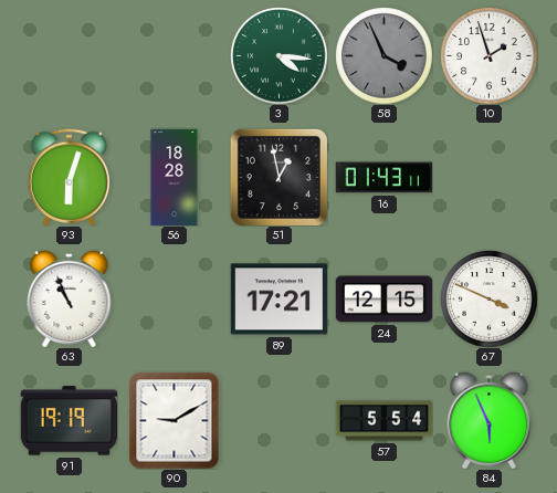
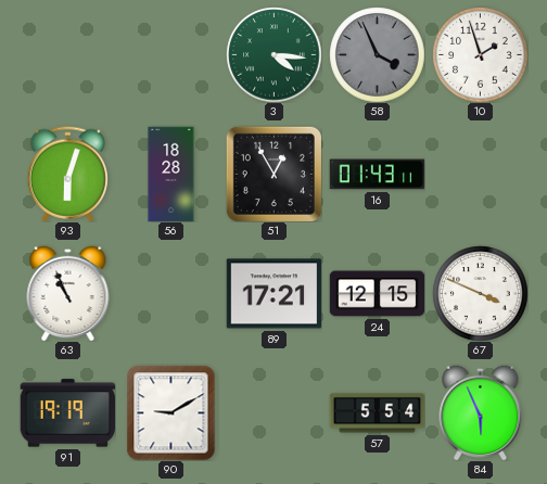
51: 12:58 -> 12:55 (273, 174)
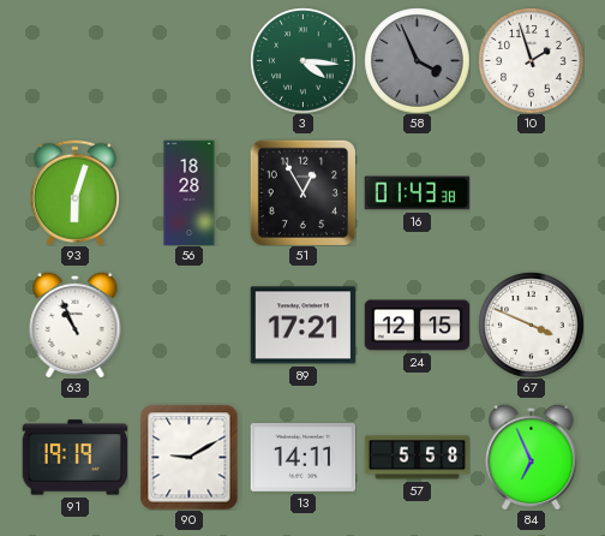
16: 01:43:11 -> 01:43:38 (417, 193)
13: none -> 14:11 (302, 458)
57: 5:54 -> 5:58 (417, 458)
84: 5:56 -> 6:56 (532, 457)
